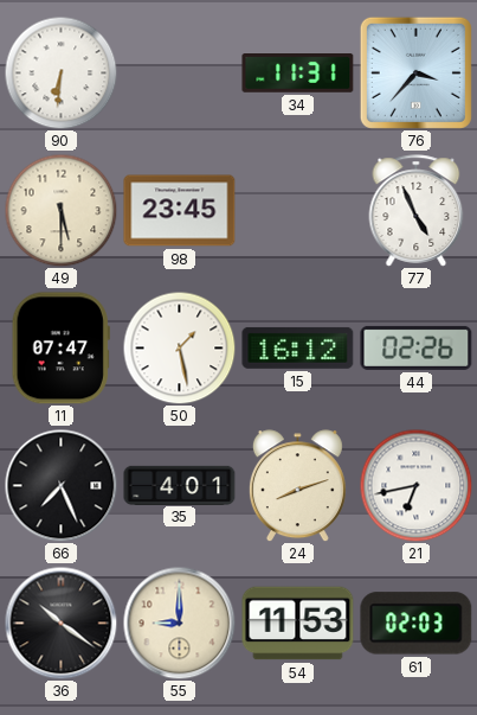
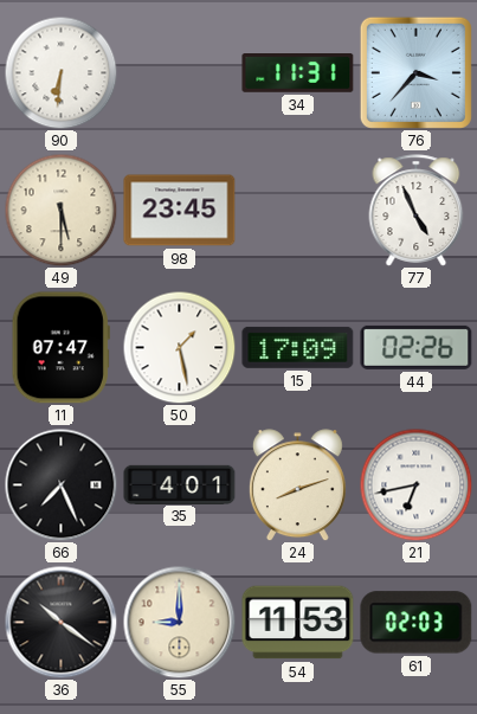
15: 16:12 -> 17:09 (298, 347)
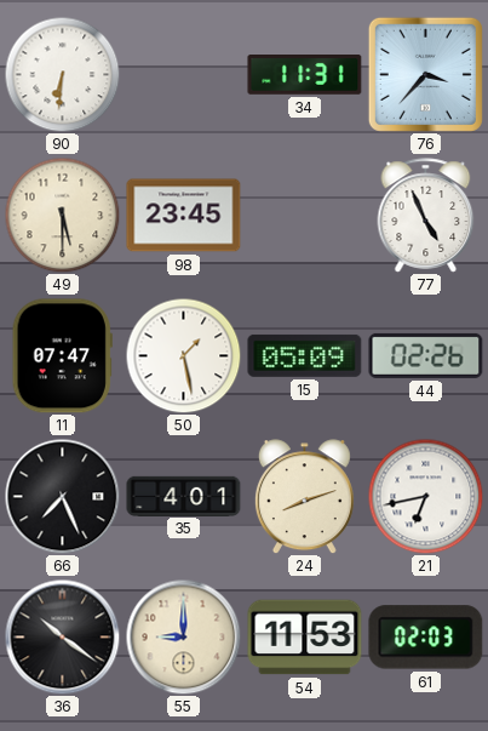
15: 17:09 -> 05:09 (305, 355)
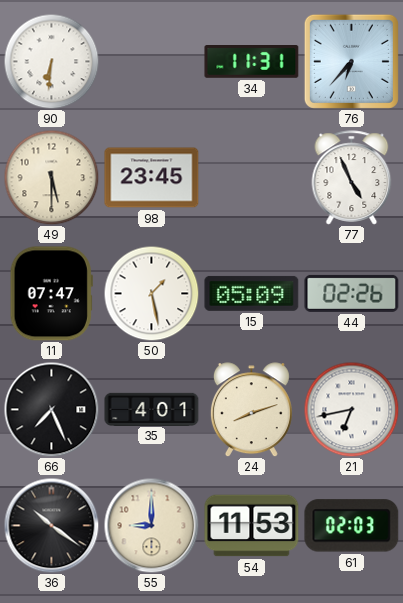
76: 3:37 -> 6:37 (351, 61)
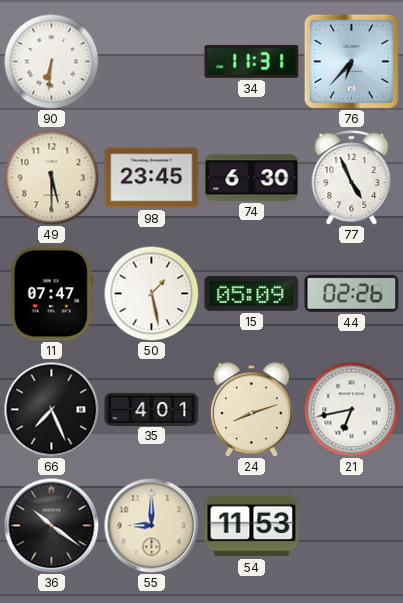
74: none -> 6:30 (252, 178)
61: 02:03 -> none (352, 526)
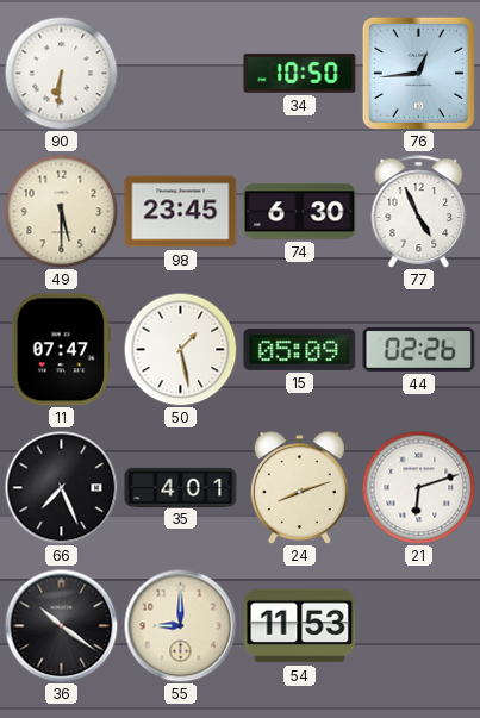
34: 11:31 -> 10:50 (300, 74)
76: 6:37 -> 12:44 (418, 73)
21: 6:43 -> 6:12 (418, 487)
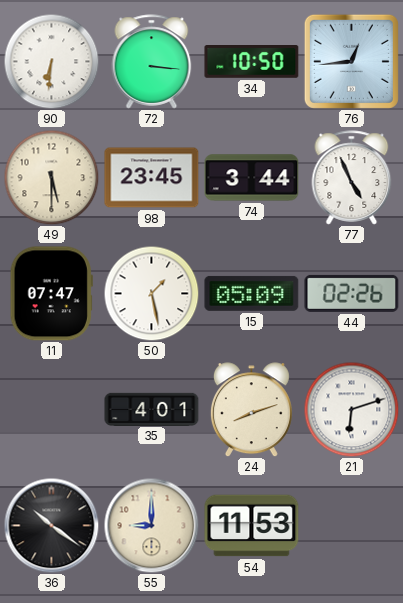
72: none -> 3:16 (152, 62)
74: 6:30 -> 3:44 (252, 178)
66: 7:26 -> none (61, 487)
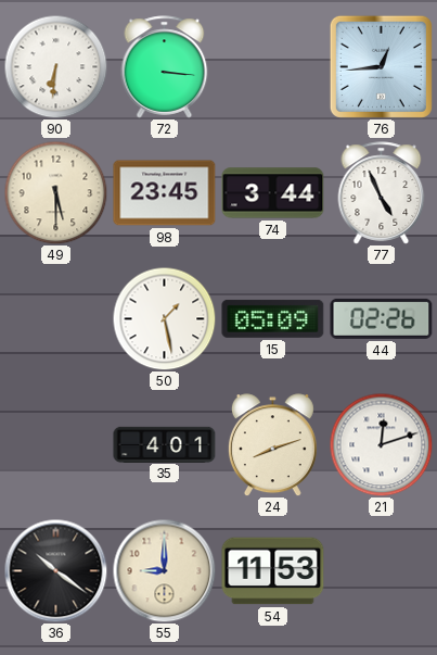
34: 10:50 -> none (252, 62)
11: 07:47 -> none (51, 294)
21: 6:12 -> 12:12 (381, 444)
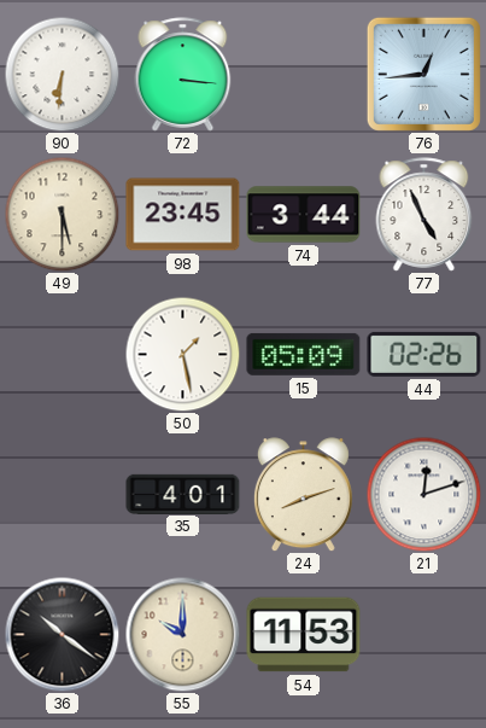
55: 9:00 -> 10:00 (182, 634)
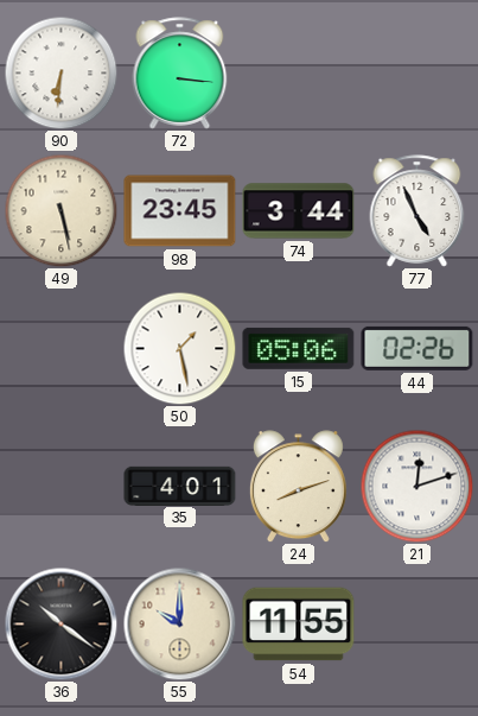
76: 12:44 -> none (423, 74)
49: 5:30 -> 5:28 (60, 210)
15: 05:09 -> 05:06 (299, 348)
54: 11:53 -> 11:55 (299, 625)
